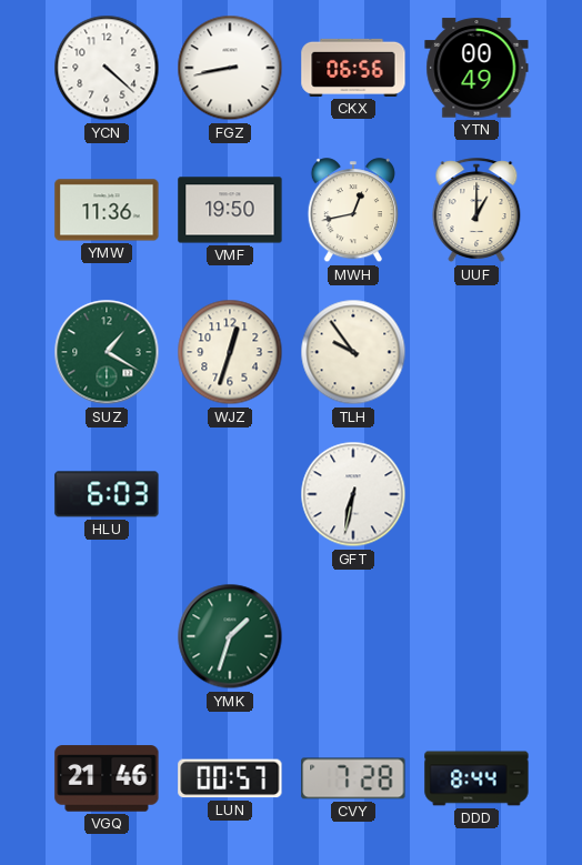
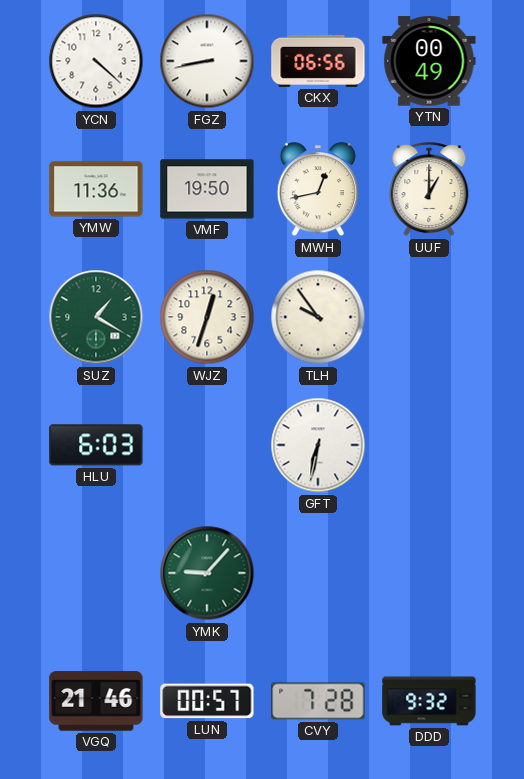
YMK: 1:33 -> 9:07 (207, 573)
DDD: 8:44 -> 9:32 (429, 701)
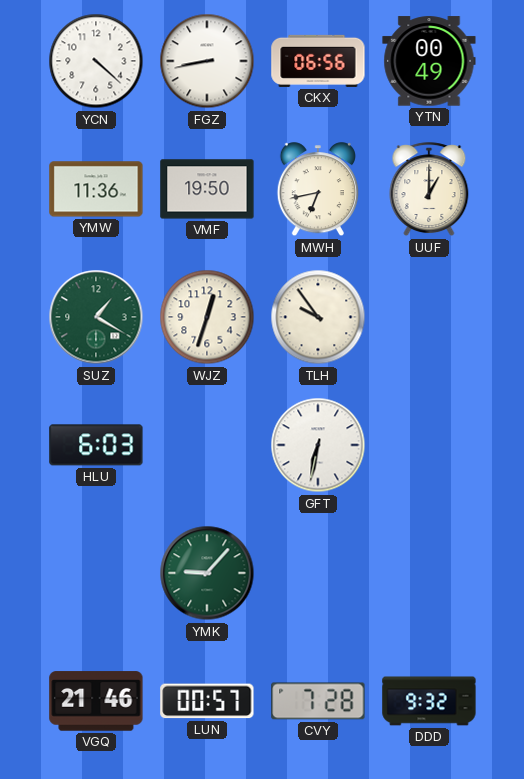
MWH: 12:43 -> 6:43 (318, 190)
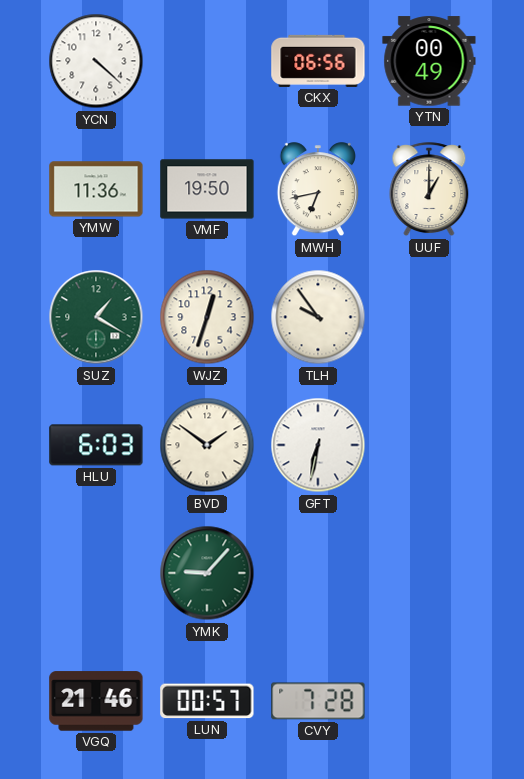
FGZ: 8:43 -> none (207, 61)
BVD: none -> 1:51 (207, 445)
DDD: 9:32 -> none (429, 701)
